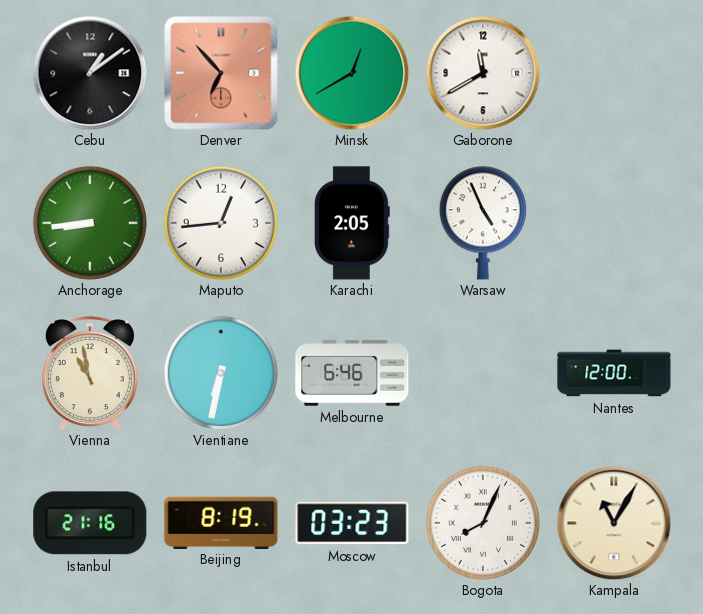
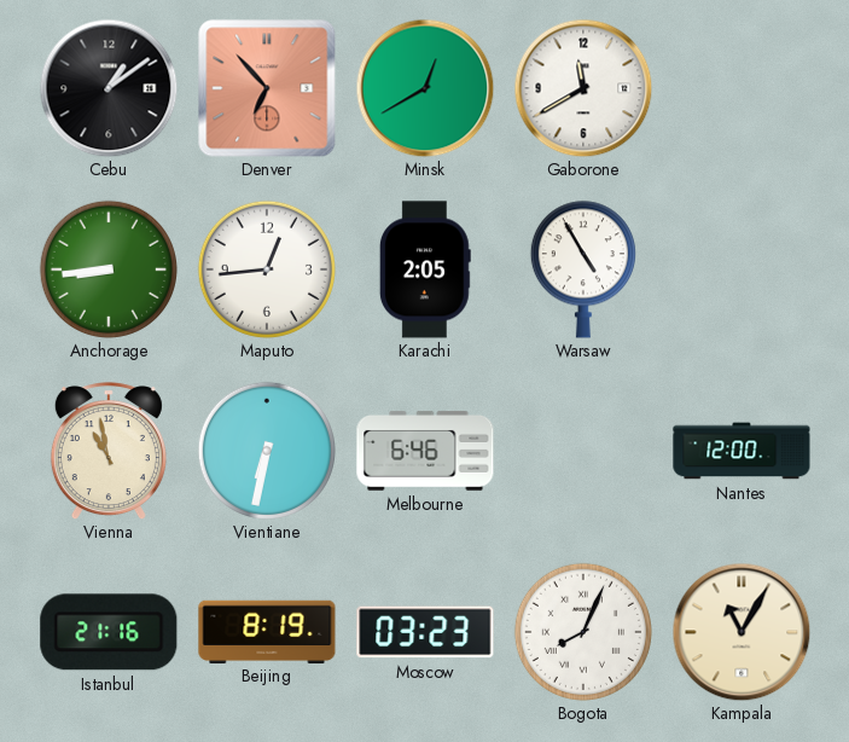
Warsaw: 4:56 -> 4:55 (583, 269)
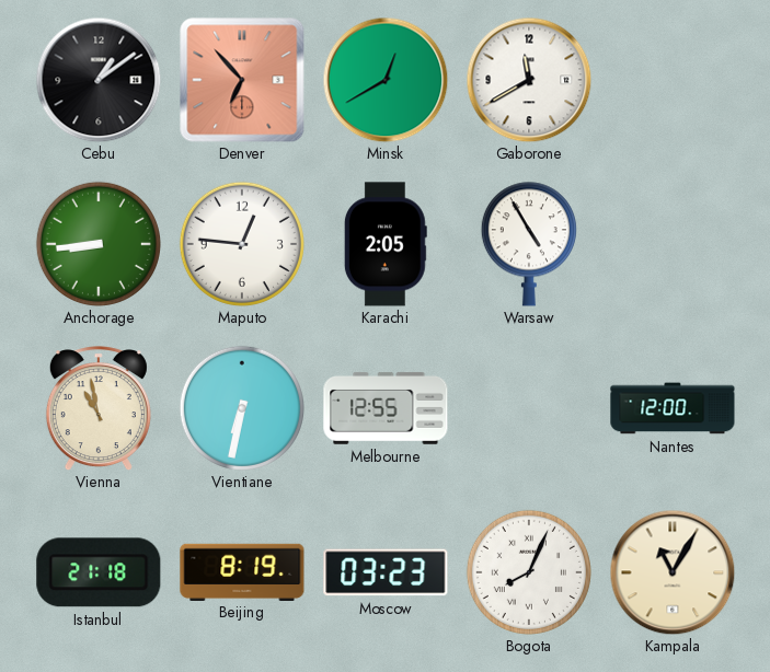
Maputo: 12:44 -> 12:46 (242, 244)
Melbourne: 6:46 -> 12:55 (386, 408)
Istanbul: 21:16 -> 21:18 (99, 572)
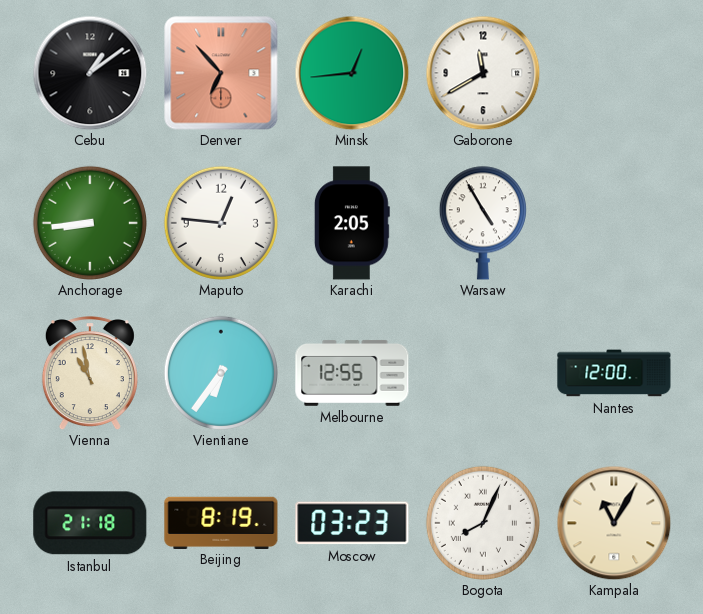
Minsk: 12:40 -> 12:44 (352, 73)
Vientiane: 6:32 -> 6:36 (221, 373)
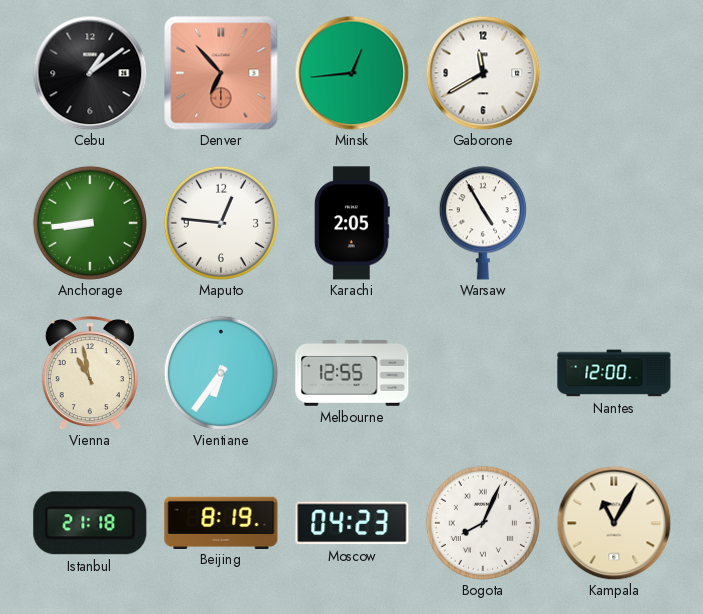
Moscow: 03:23 -> 04:23 (352, 523)
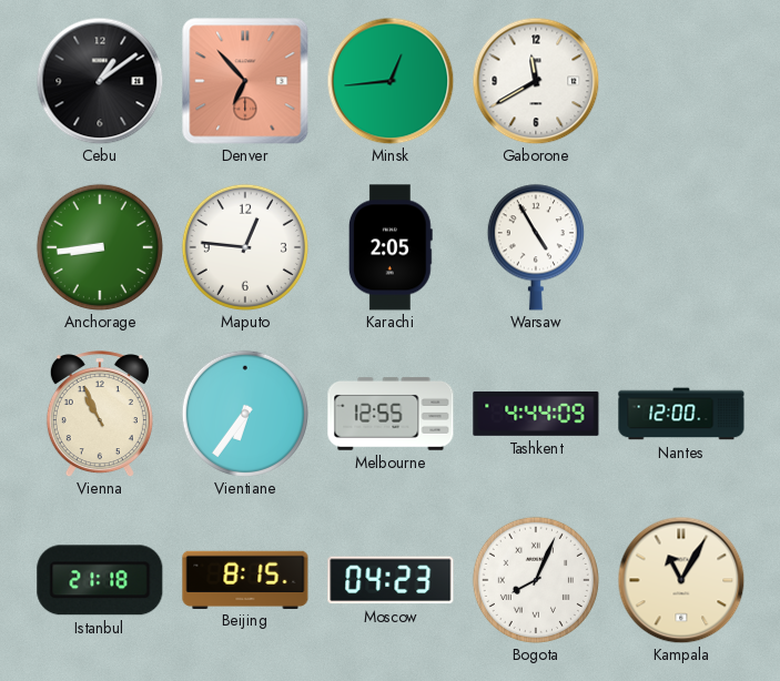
Vienna: 10:58 -> 10:56 (100, 414)
Tashkent: none -> 4:44 (536, 414)
Beijing: 8:19 -> 8:15 (245, 579)
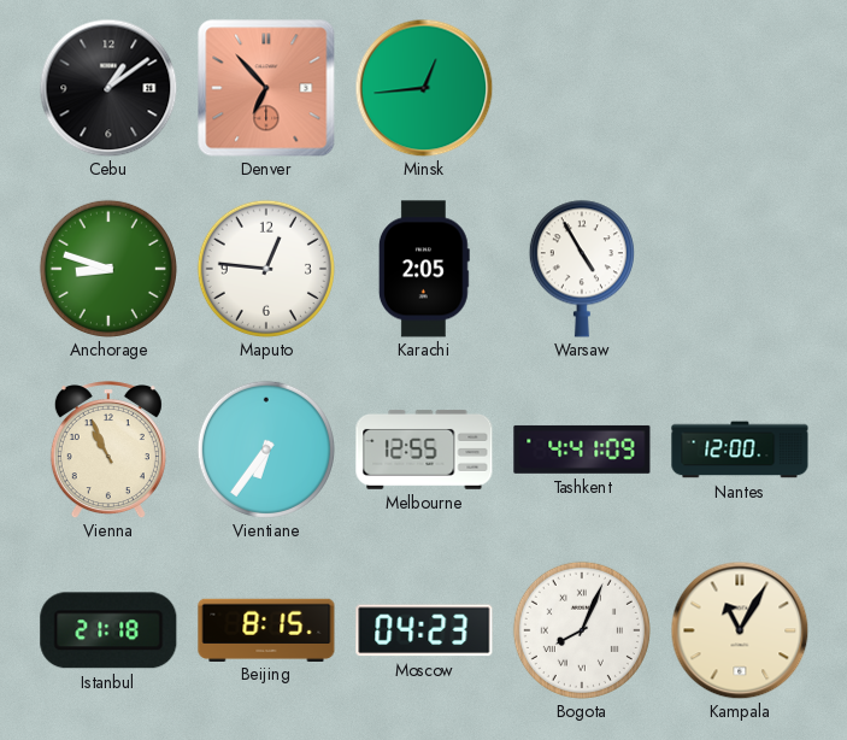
Gaborone: 11:40 -> none (536, 81)
Anchorage: 8:44 -> 8:48 (108, 269)
Tashkent: 4:44 -> 4:41 (582, 450)
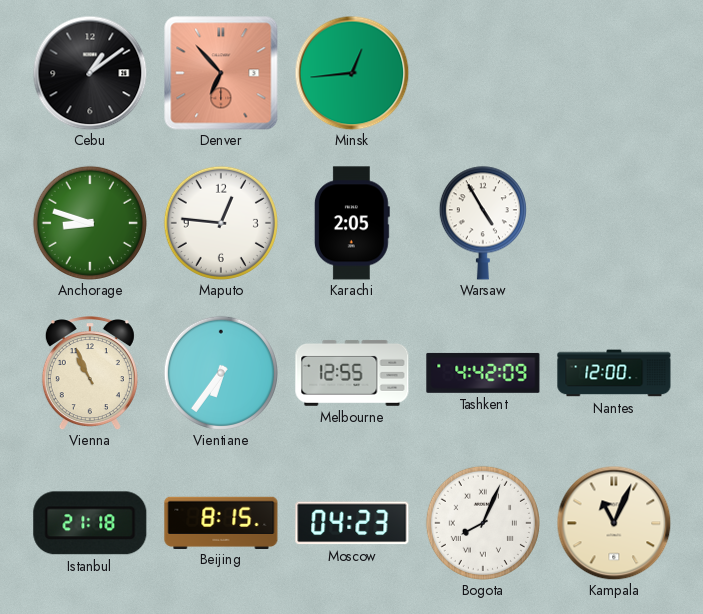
Tashkent: 4:41 -> 4:42 (483, 373)
Kampala: 11:05 -> 11:04 (614, 523)
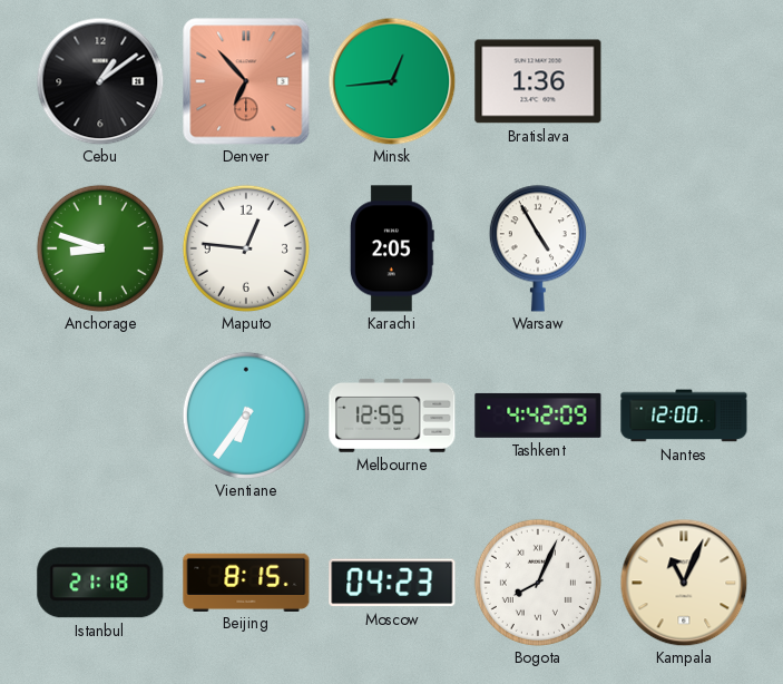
Bratislava: none -> 1:36 (538, 81)
Vienna: 10:56 -> none (90, 373)
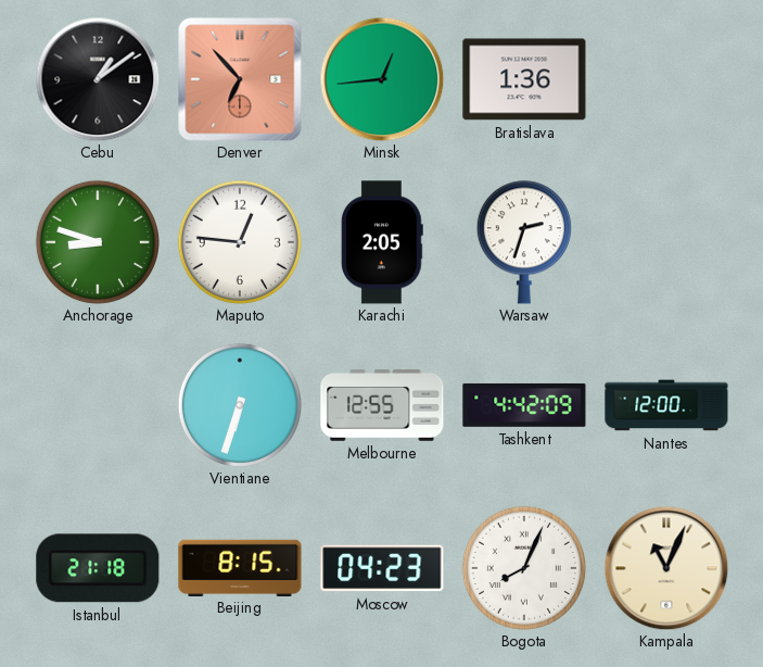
Warsaw: 4:55 -> 2:33 (524, 242)
Vientiane: 6:36 -> 6:33 (240, 405)
